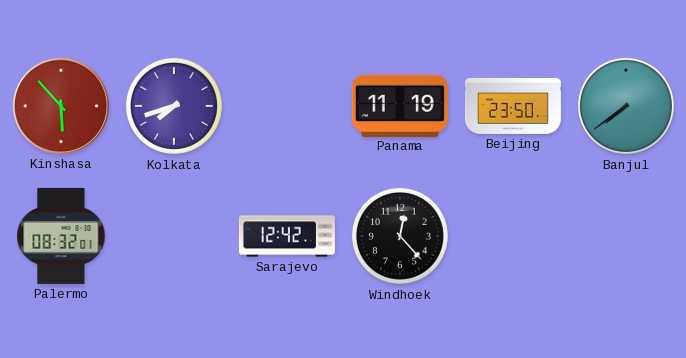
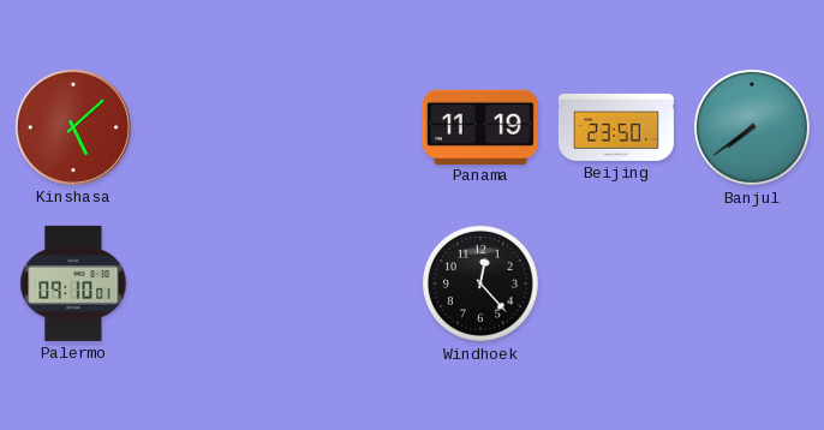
Kinshasa: 5:53 -> 5:08 (73, 127)
Kolkata: 7:42 -> none (174, 106)
Palermo: 08:32 -> 09:10 (73, 283)
Sarajevo: 12:42 -> none (287, 236)
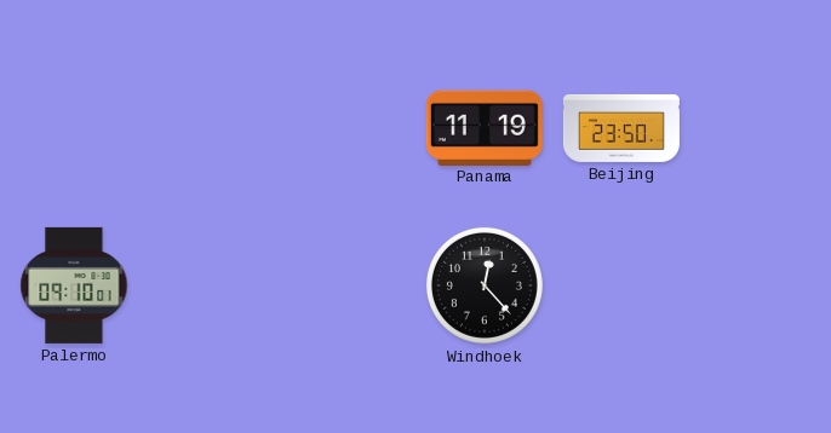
Kinshasa: 5:08 -> none (73, 127)
Banjul: 7:39 -> none (752, 127)
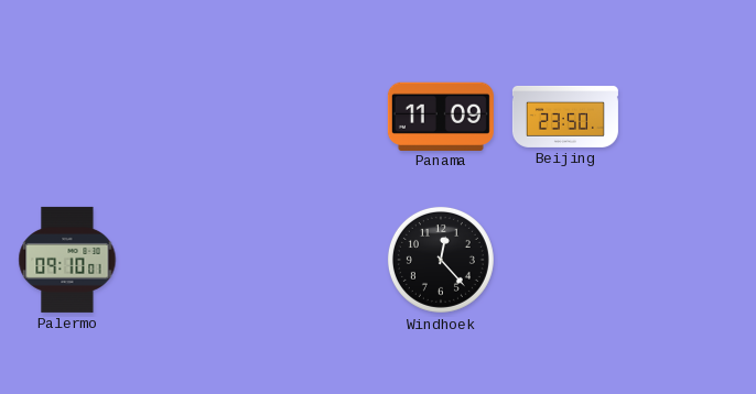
Panama: 11:19 -> 11:09 (441, 116)
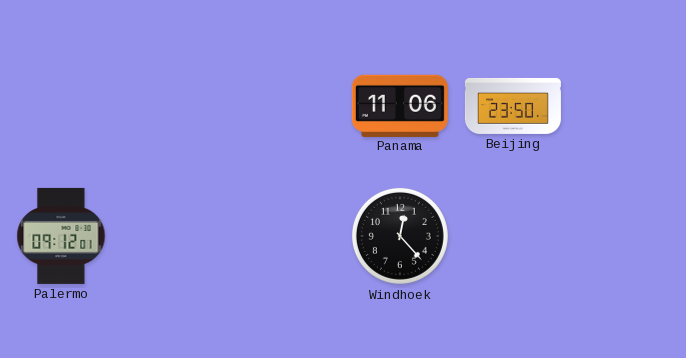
Panama: 11:09 -> 11:06 (400, 105)
Palermo: 09:10 -> 09:12 (61, 236)
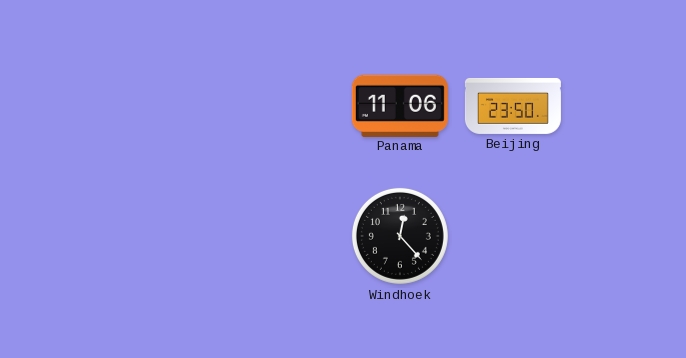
Palermo: 09:12 -> none (61, 236)
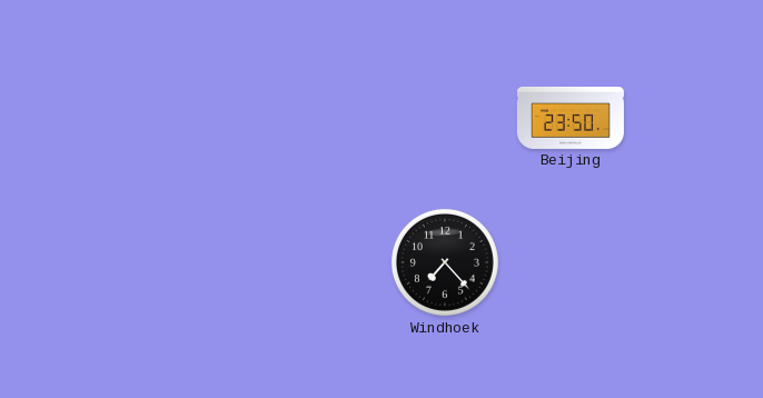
Panama: 11:06 -> none (400, 105)
Windhoek: 12:23 -> 7:23 (445, 262)
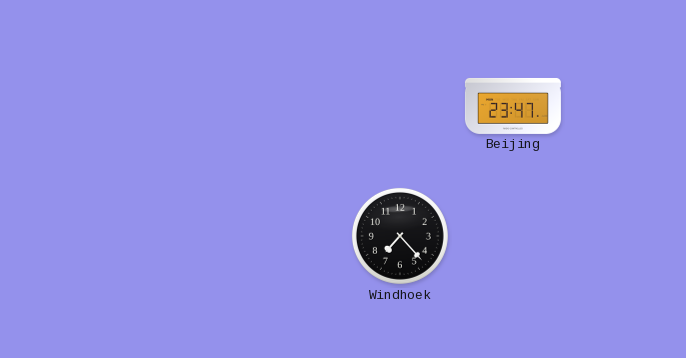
Beijing: 23:50 -> 23:47 (513, 106)
